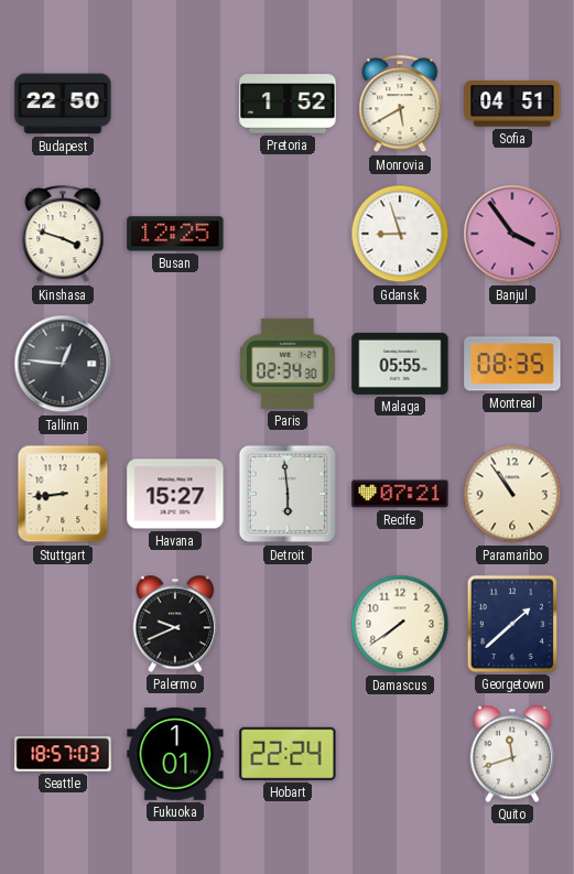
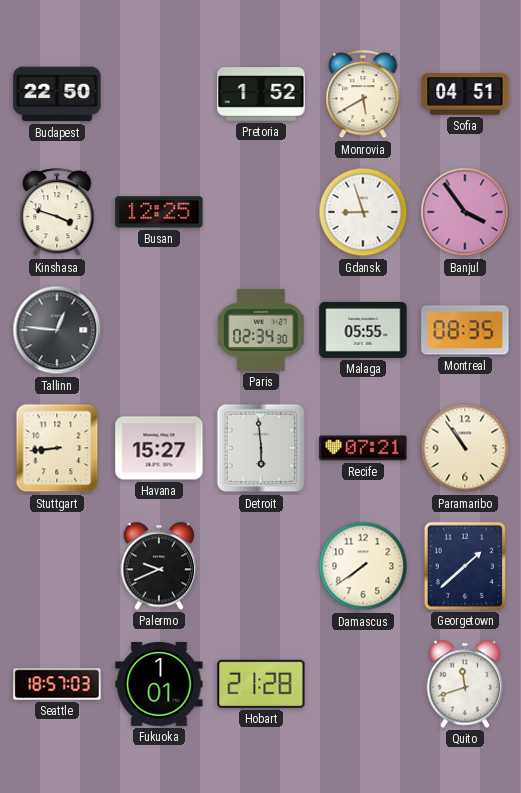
Hobart: 22:24 -> 21:28 (261, 684)
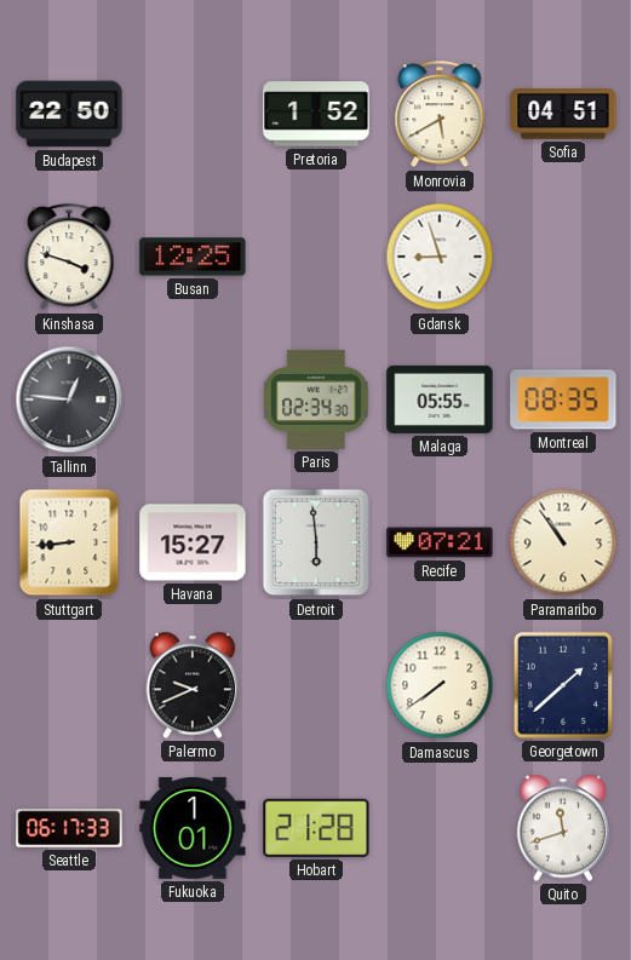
Banjul: 3:54 -> none (465, 212)
Seattle: 18:57 -> 06:17 (69, 828)
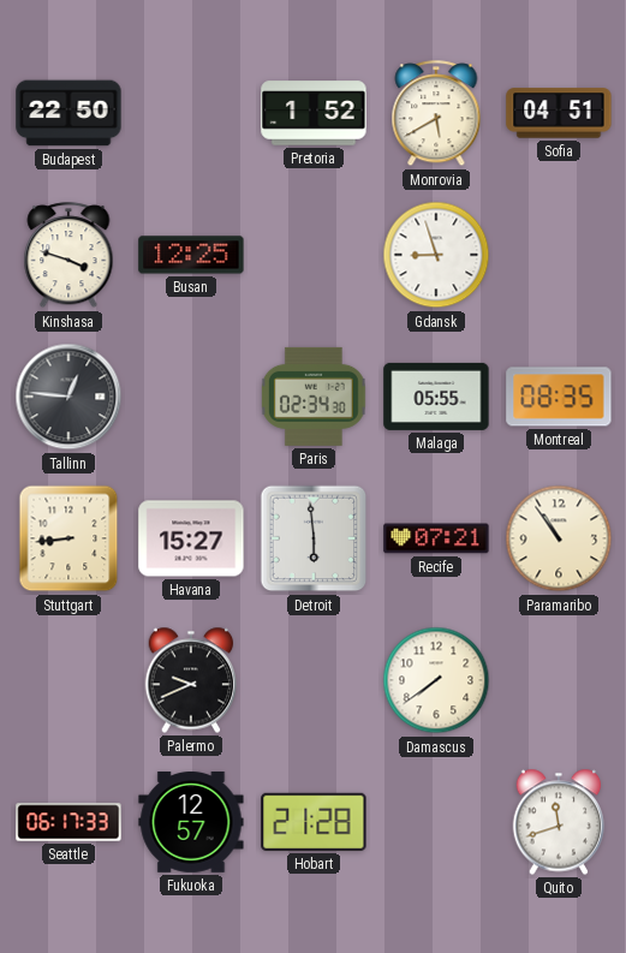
Georgetown: 1:38 -> none (563, 685)
Fukuoka: 1:01 -> 12:57 (191, 822)
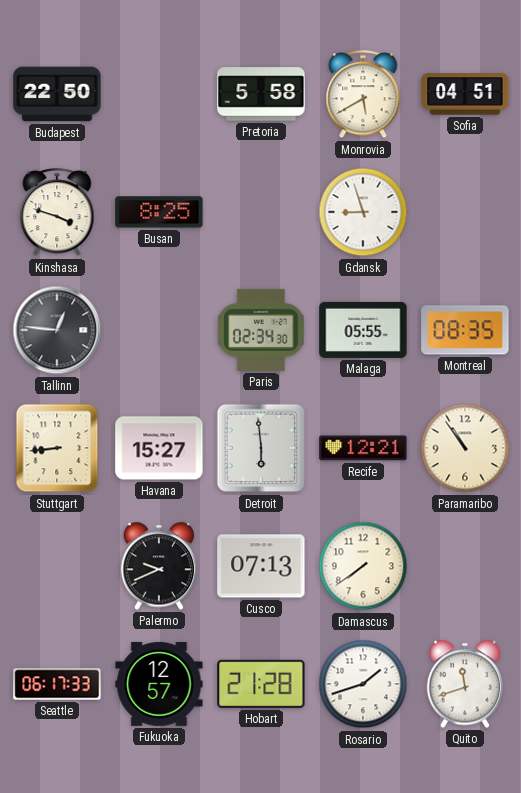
Pretoria: 1:52 -> 5:58 (261, 94)
Busan: 12:25 -> 8:25 (159, 212)
Recife: 07:21 -> 12:21 (363, 448)
Cusco: none -> 07:13 (261, 566)
Rosario: none -> 1:42 (363, 684)
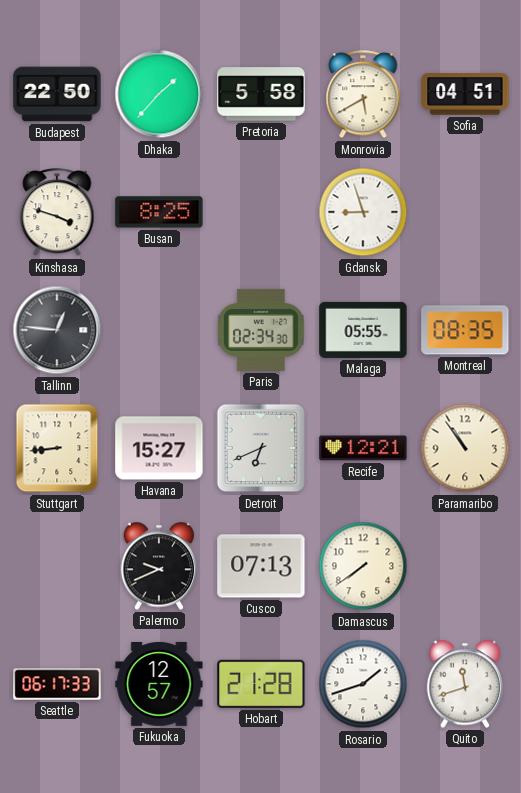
Dhaka: none -> 1:37 (159, 94)
Detroit: 5:59 -> 6:41 (261, 448)
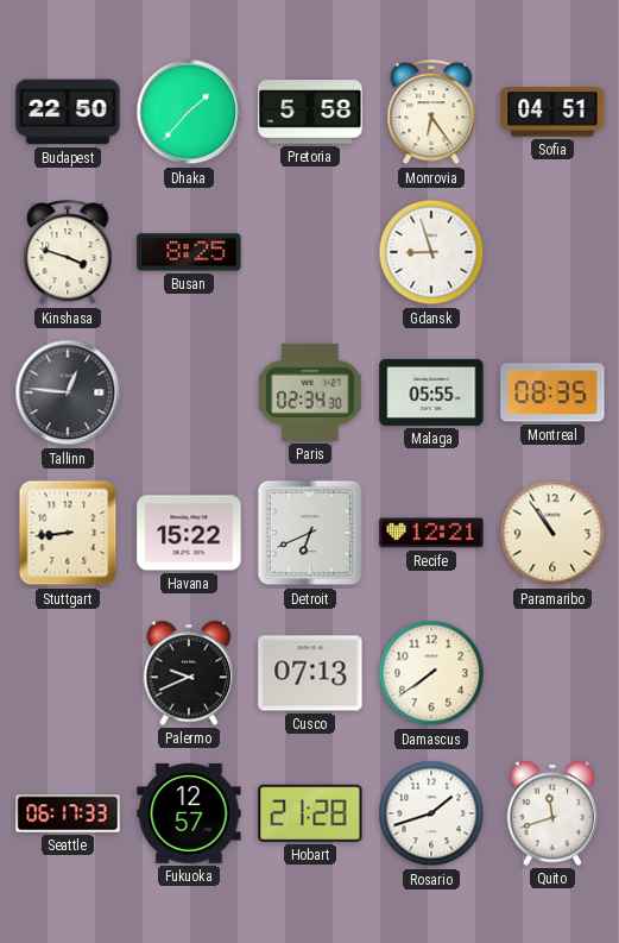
Monrovia: 5:40 -> 6:24 (431, 113)
Havana: 15:27 -> 15:22 (189, 533)
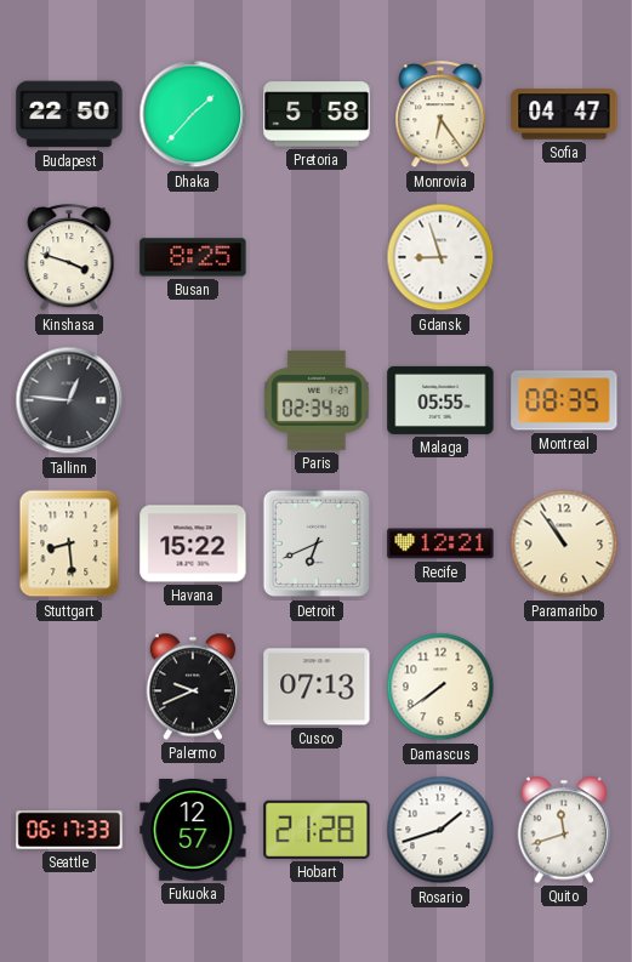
Sofia: 04:51 -> 04:47 (564, 114)
Stuttgart: 8:44 -> 8:29 (69, 543)
